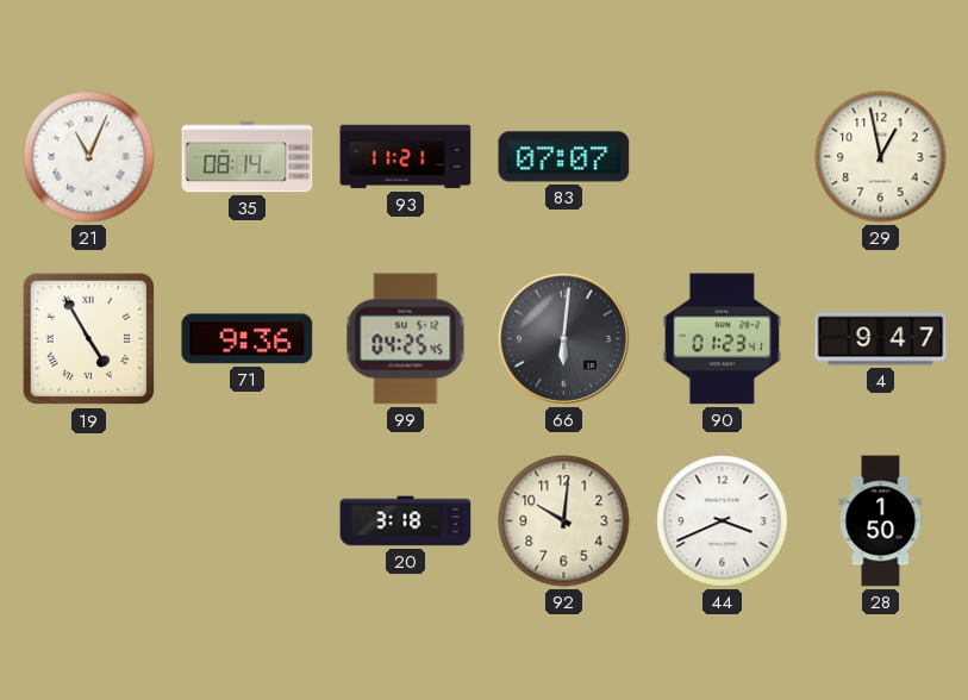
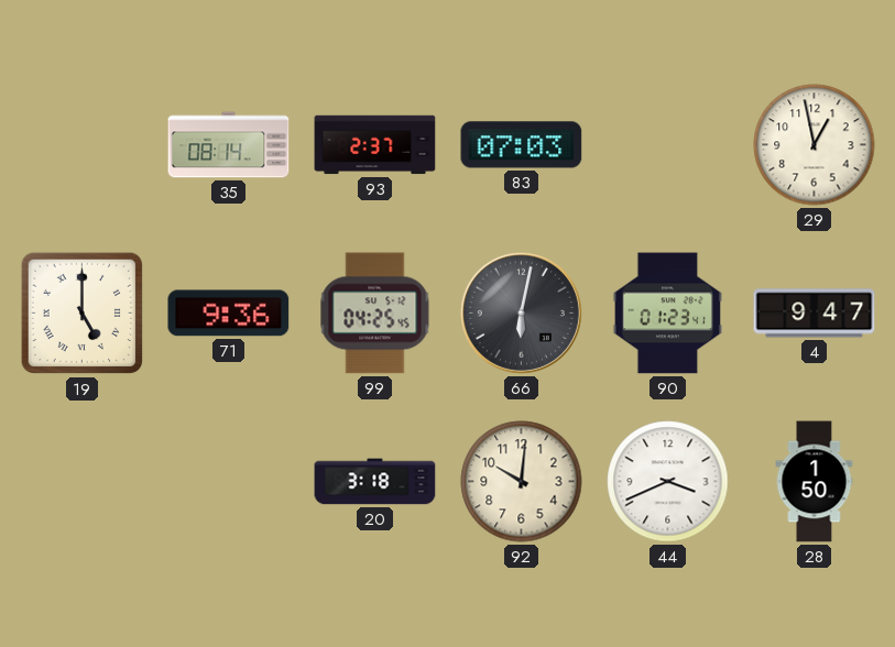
21: 11:04 -> none (89, 157)
93: 11:21 -> 2:37 (375, 145)
83: 07:07 -> 07:03 (522, 145)
19: 4:55 -> 5:00 (83, 314)
66: 6:01 -> 6:02 (521, 312)
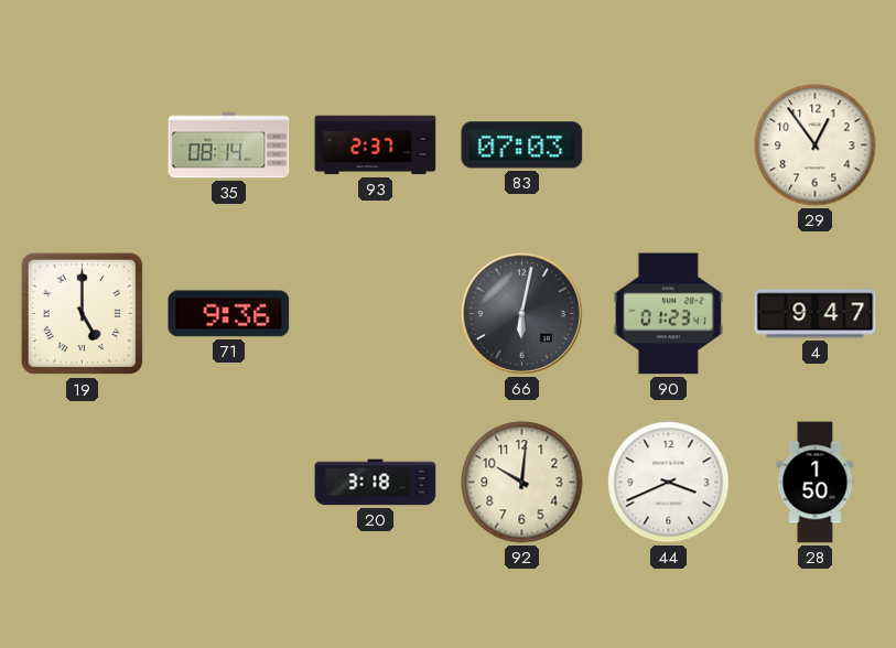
29: 12:58 -> 12:54 (816, 145)
99: 04:25 -> none (375, 314)
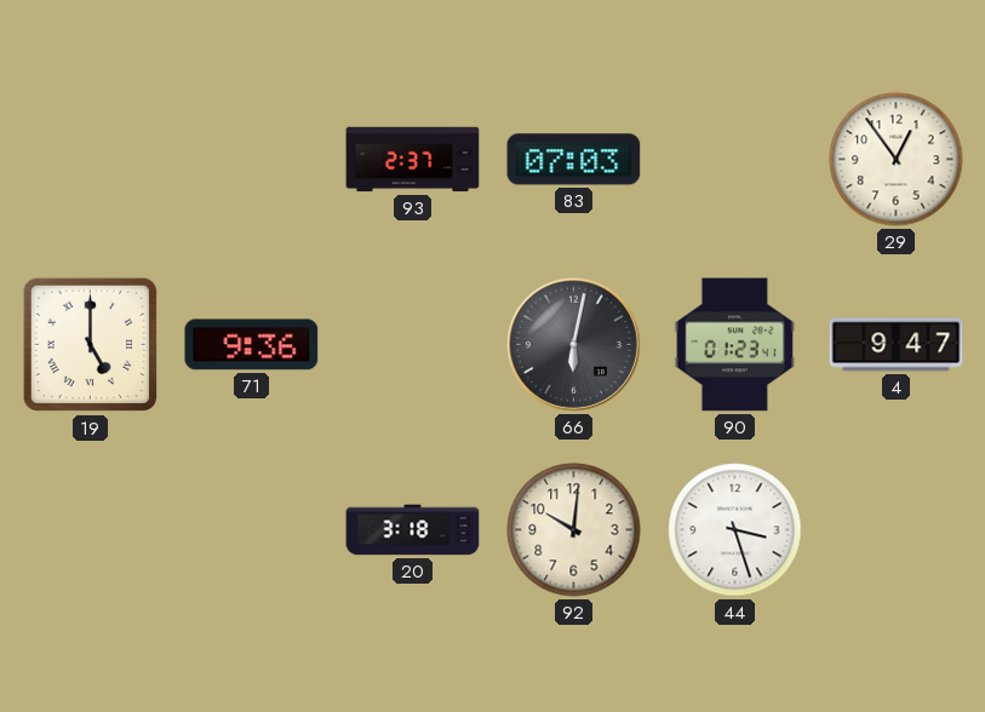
35: 08:14 -> none (229, 145)
44: 3:41 -> 3:27 (735, 530)
28: 1:50 -> none (816, 483)
